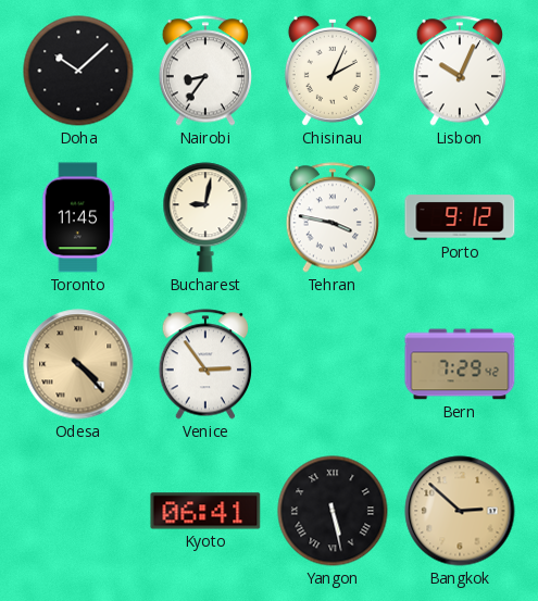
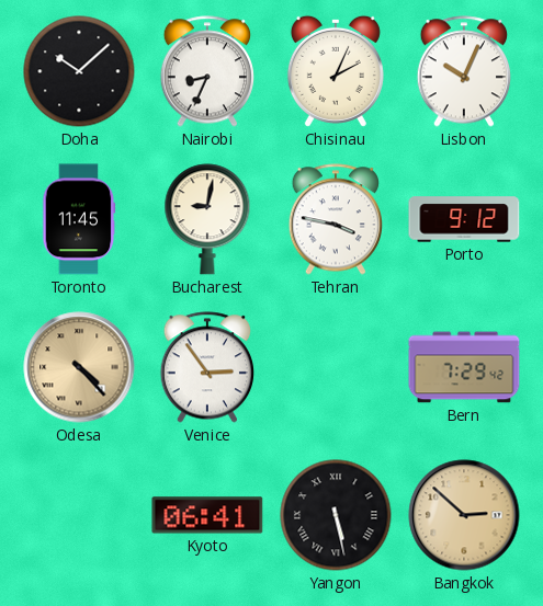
Nairobi: 8:36 -> 8:34 (206, 71)
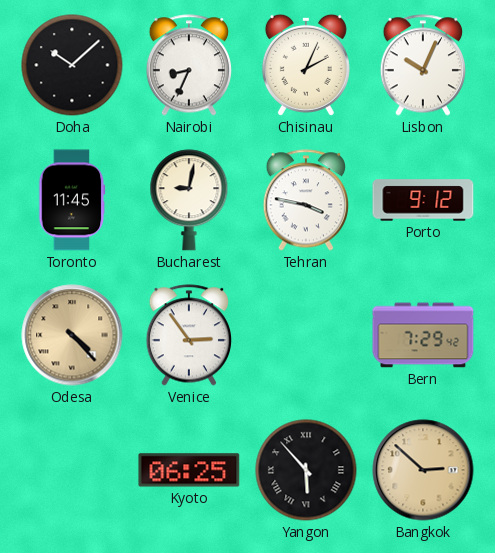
Kyoto: 06:41 -> 06:25 (189, 470)
Yangon: 5:28 -> 5:53 (306, 470)
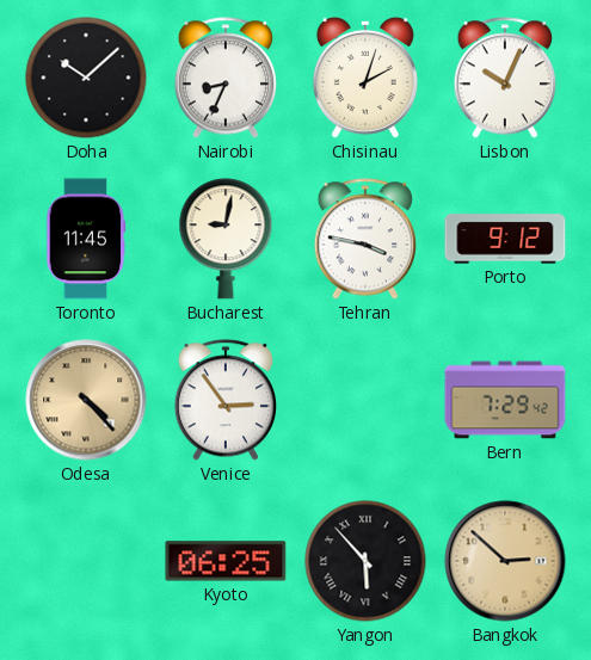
Chisinau: 2:04 -> 2:03 (365, 78)
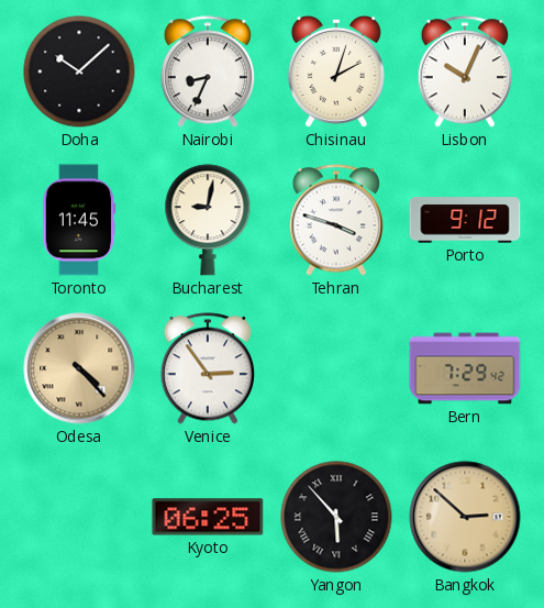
Tehran: 3:47 -> 3:48 (335, 220)
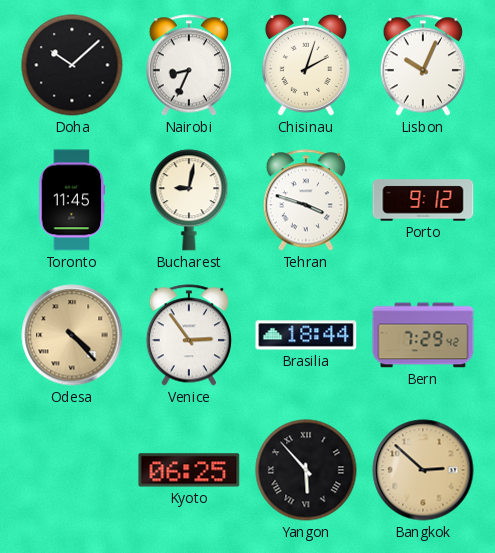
Brasilia: none -> 18:44 (306, 335)
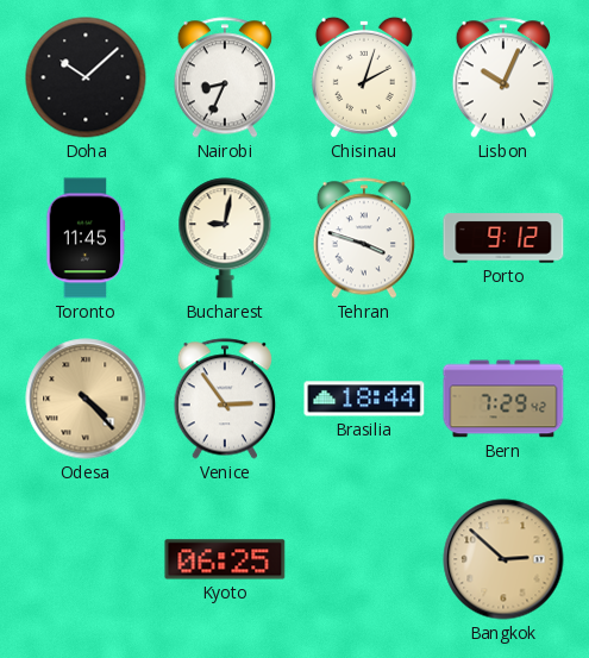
Yangon: 5:53 -> none (306, 470)
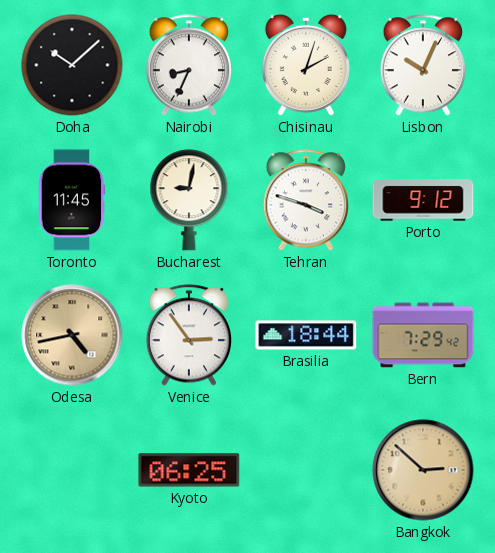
Odesa: 4:23 -> 4:43 (72, 335)
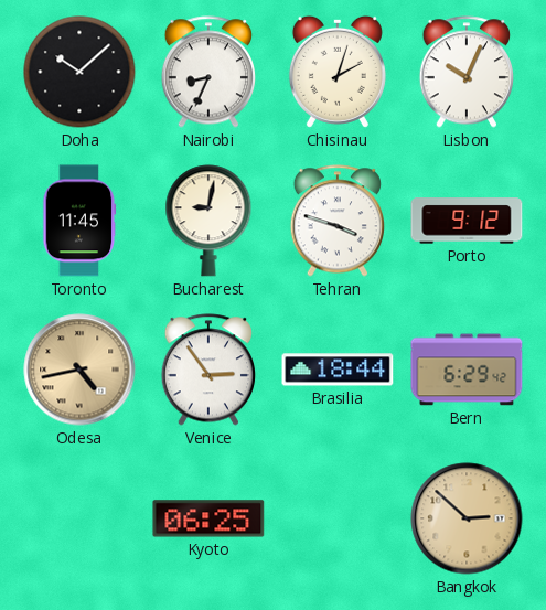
Bern: 7:29 -> 6:29 (467, 370)
